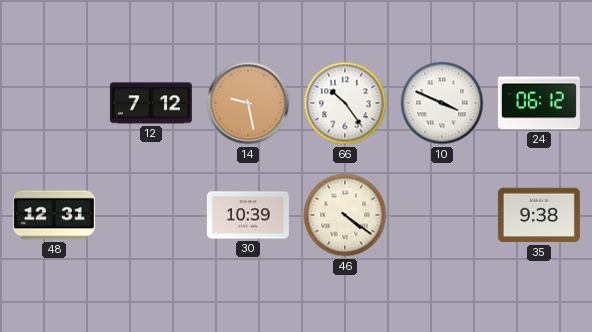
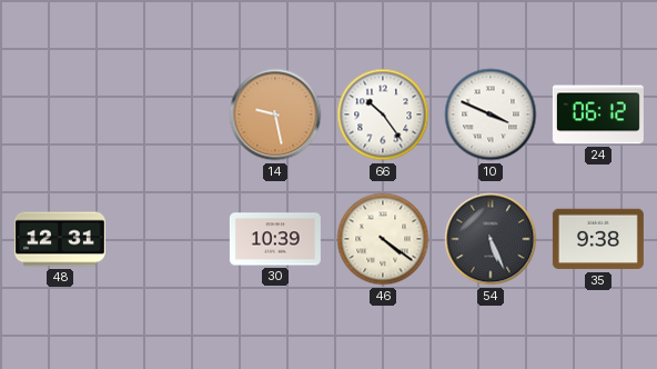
12: 7:12 -> none (151, 103)
54: none -> 5:26 (491, 239)
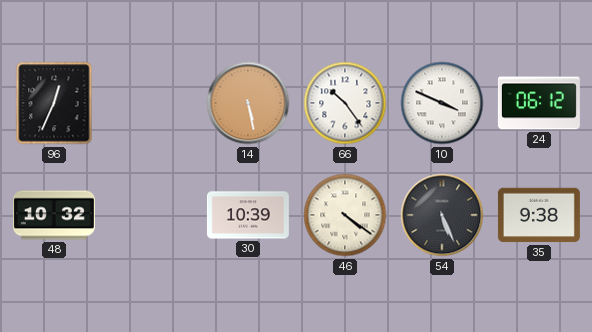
96: none -> 12:34 (54, 103)
14: 9:28 -> 5:28 (248, 103)
48: 12:31 -> 10:32 (54, 215)
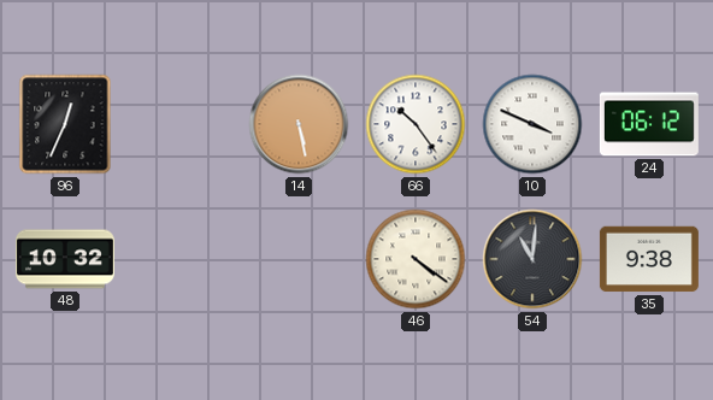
30: 10:39 -> none (248, 215)
54: 5:26 -> 11:01 (532, 259)
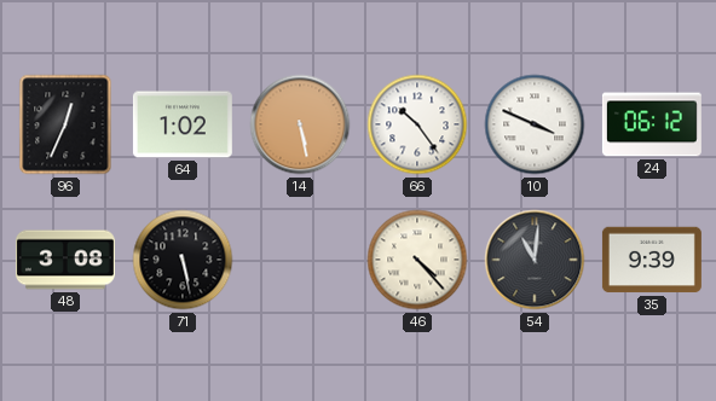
64: none -> 1:02 (183, 124)
48: 10:32 -> 3:08 (65, 260)
71: none -> 5:28 (183, 260)
46: 4:21 -> 4:23 (417, 260)
35: 9:38 -> 9:39 (652, 260)
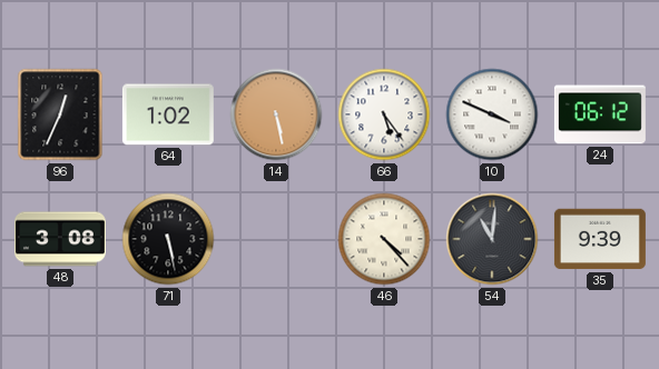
66: 10:24 -> 5:24 (384, 114)
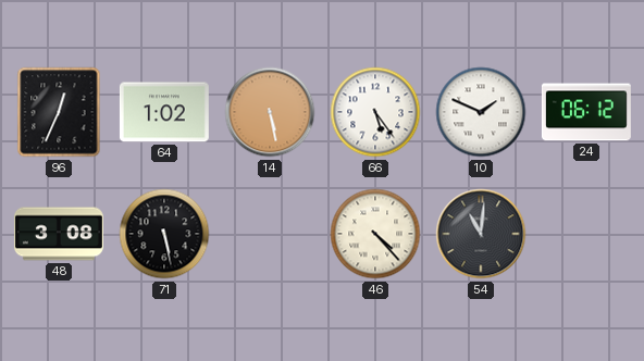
10: 3:49 -> 1:49 (481, 112)
35: 9:39 -> none (600, 239)
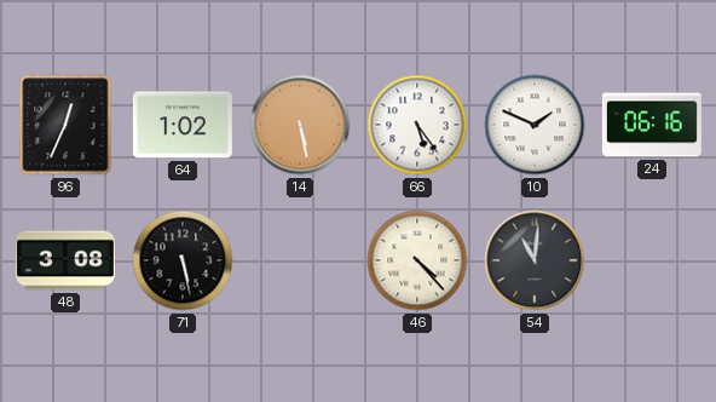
24: 06:12 -> 06:16 (652, 125)
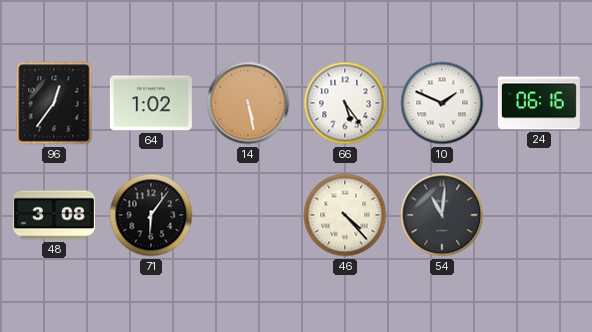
96: 12:34 -> 12:36 (54, 103)
71: 5:28 -> 6:06 (151, 215)
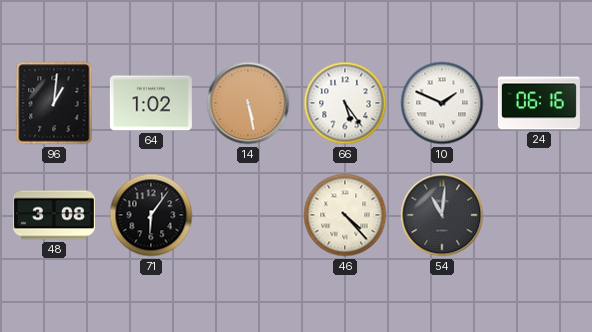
96: 12:36 -> 1:01 (54, 103)
